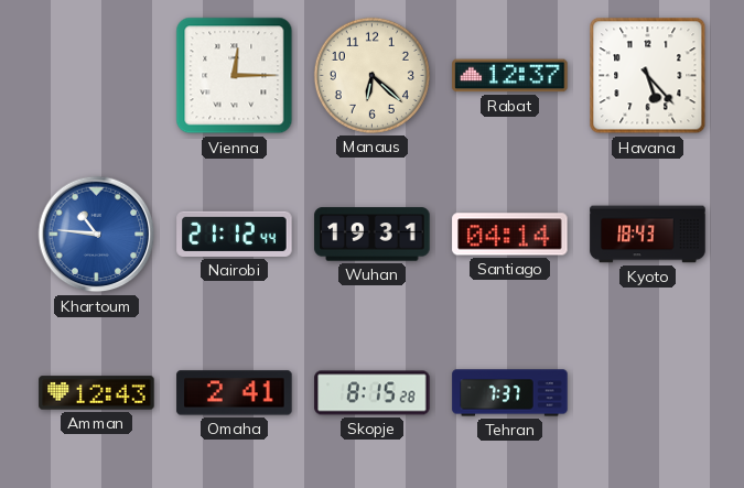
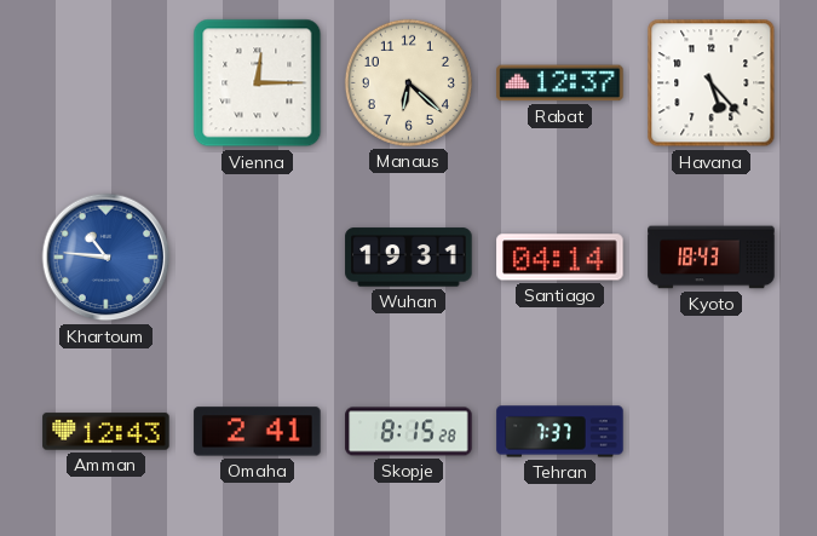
Nairobi: 21:12 -> none (235, 234)
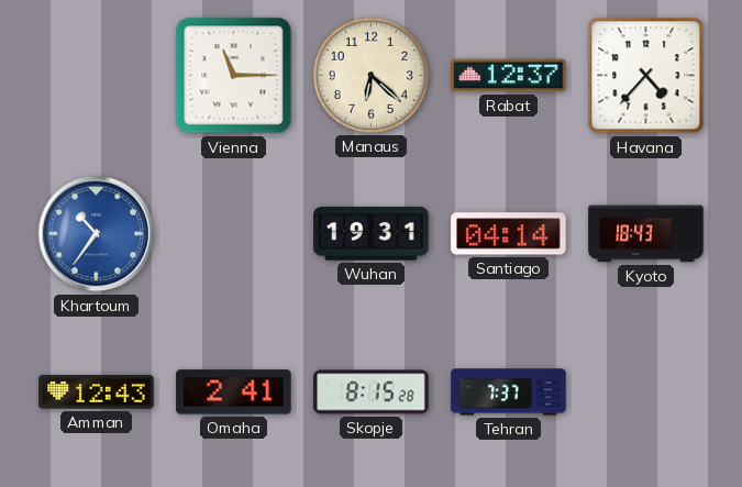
Vienna: 12:15 -> 11:15 (234, 76)
Havana: 5:23 -> 4:37 (646, 76)
Khartoum: 10:46 -> 10:36 (97, 234)
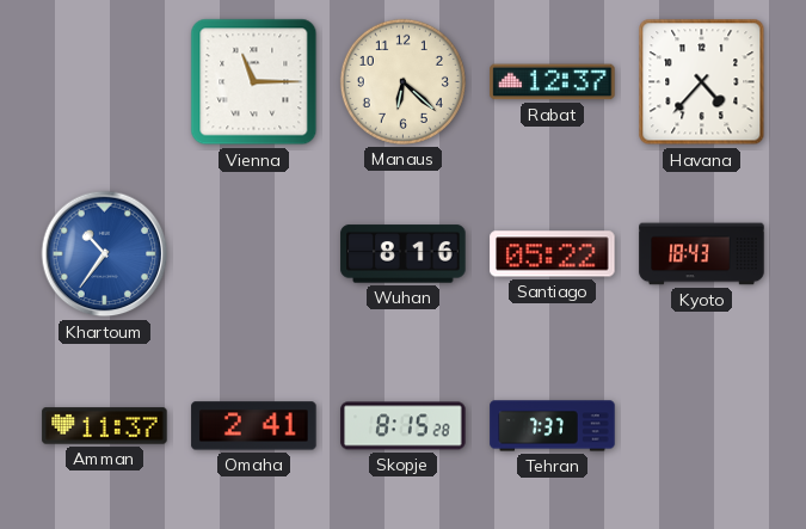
Wuhan: 19:31 -> 8:16 (404, 254)
Santiago: 04:14 -> 05:22 (553, 254)
Amman: 12:43 -> 11:37 (105, 426)
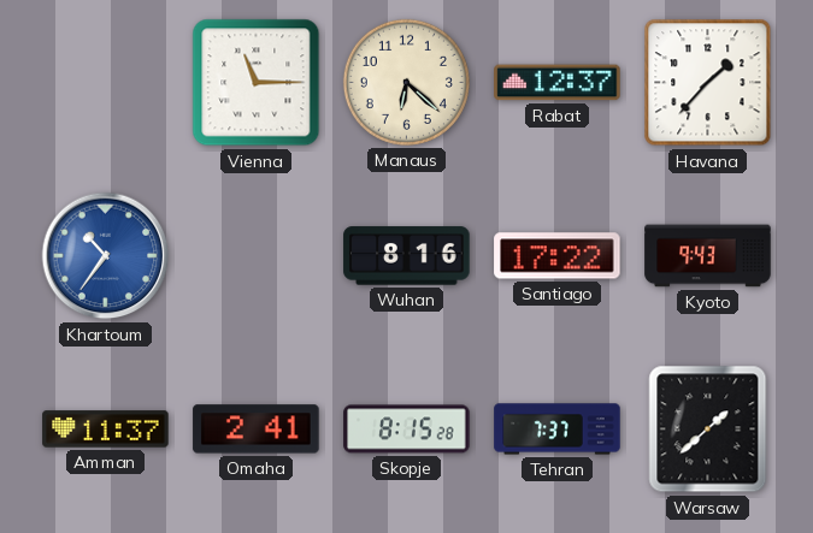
Havana: 4:37 -> 1:37 (708, 83)
Santiago: 05:22 -> 17:22 (558, 256)
Kyoto: 18:43 -> 9:43 (708, 256)
Warsaw: none -> 1:38 (708, 430)
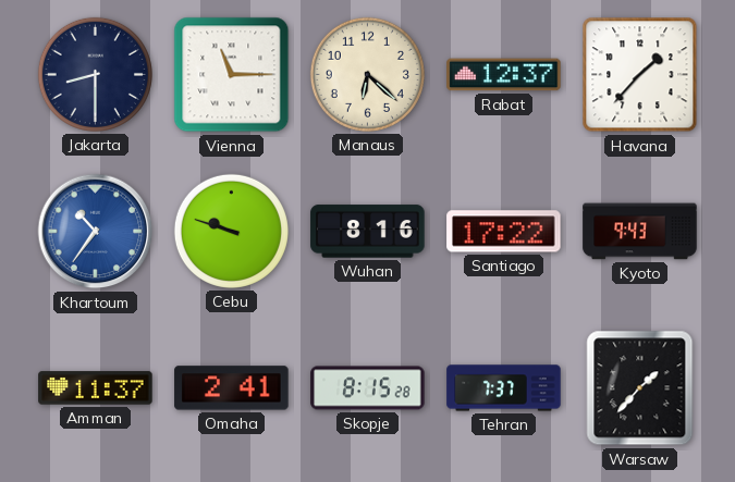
Jakarta: none -> 8:30 (95, 74)
Cebu: none -> 9:48 (231, 231)
Warsaw: 1:38 -> 1:37 (640, 388)
